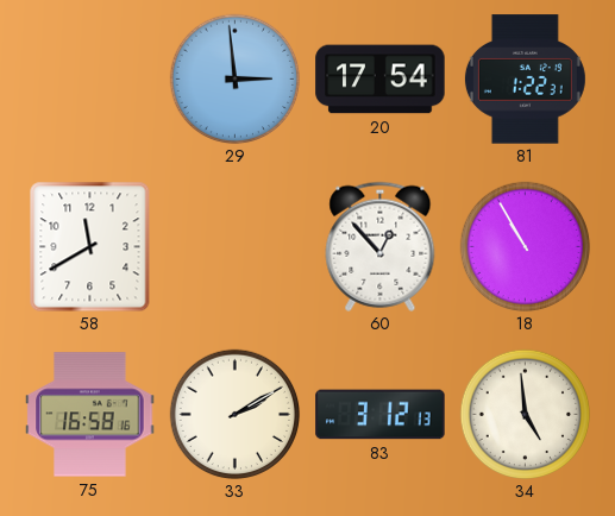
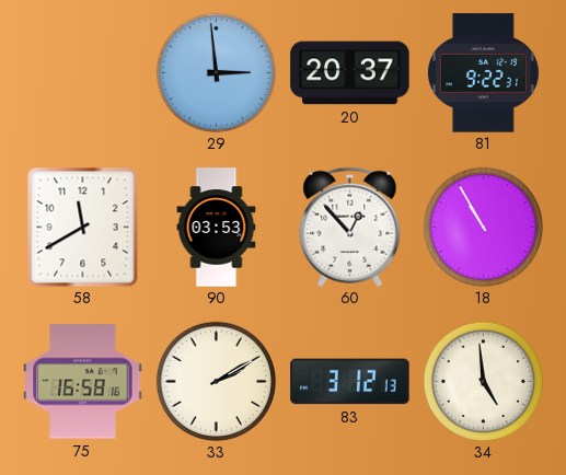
20: 17:54 -> 20:37 (350, 73)
81: 1:22 -> 9:22 (483, 73)
90: none -> 03:53 (217, 228)
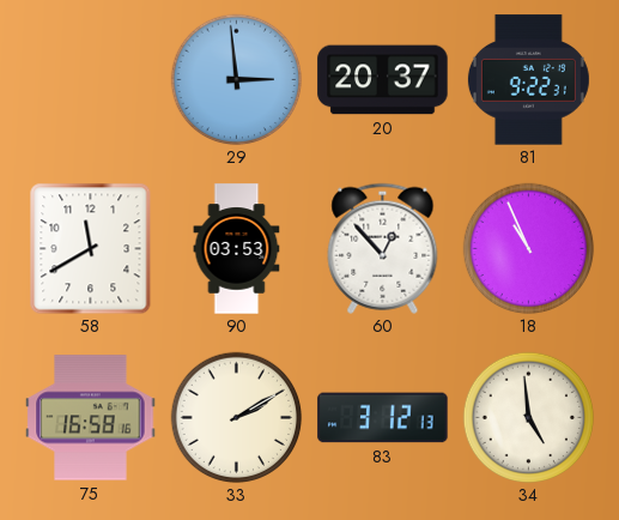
18: 10:55 -> 10:56 (528, 248)
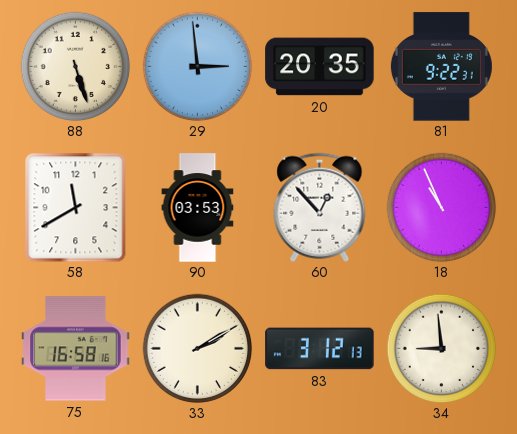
88: none -> 5:27 (75, 66)
20: 20:37 -> 20:35 (320, 67)
34: 4:59 -> 8:59 (441, 348)
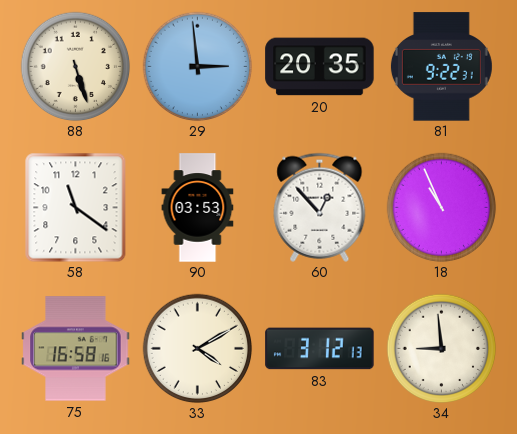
58: 11:40 -> 11:21 (76, 207)
33: 2:10 -> 4:10 (197, 348)
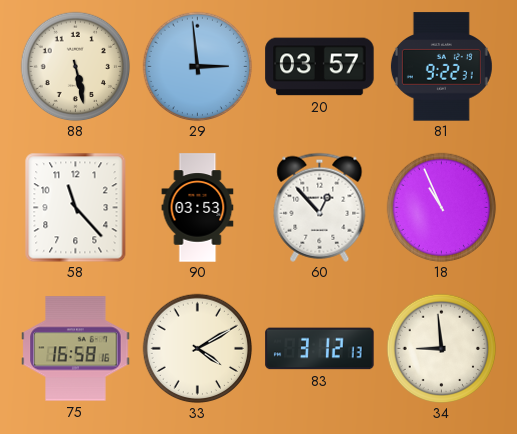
88: 5:27 -> 5:28 (75, 66)
20: 20:35 -> 03:57 (320, 67)
58: 11:21 -> 11:23 (76, 207)
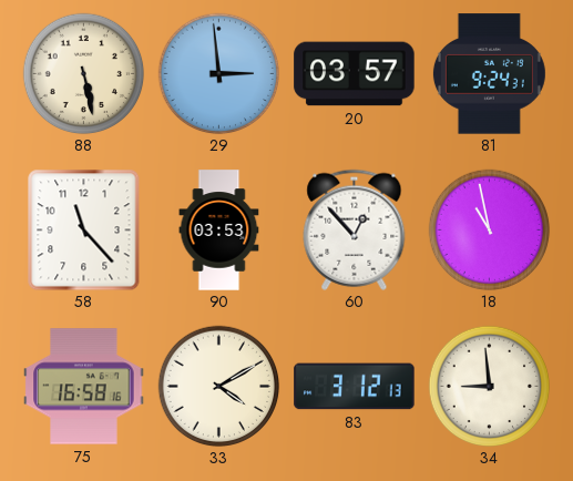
81: 9:22 -> 9:24 (489, 74)
18: 10:56 -> 10:58 (489, 229)
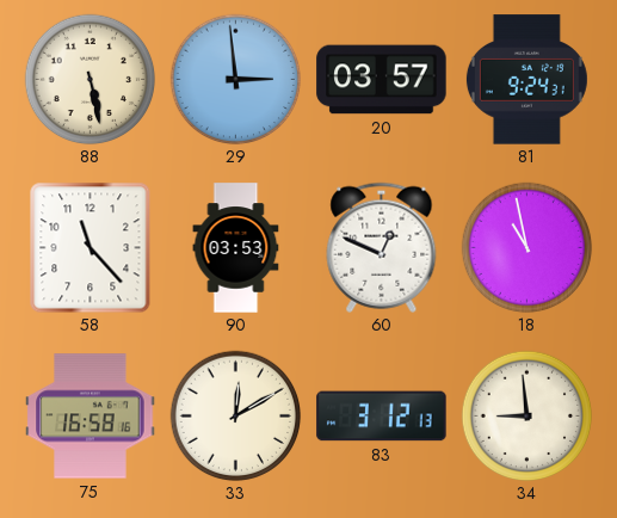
60: 12:53 -> 12:49 (382, 247)
33: 4:10 -> 12:10 (235, 415)
